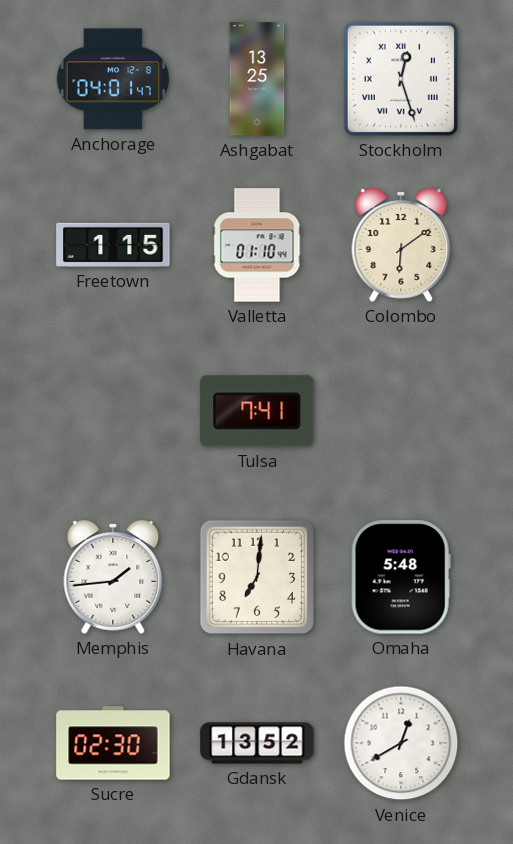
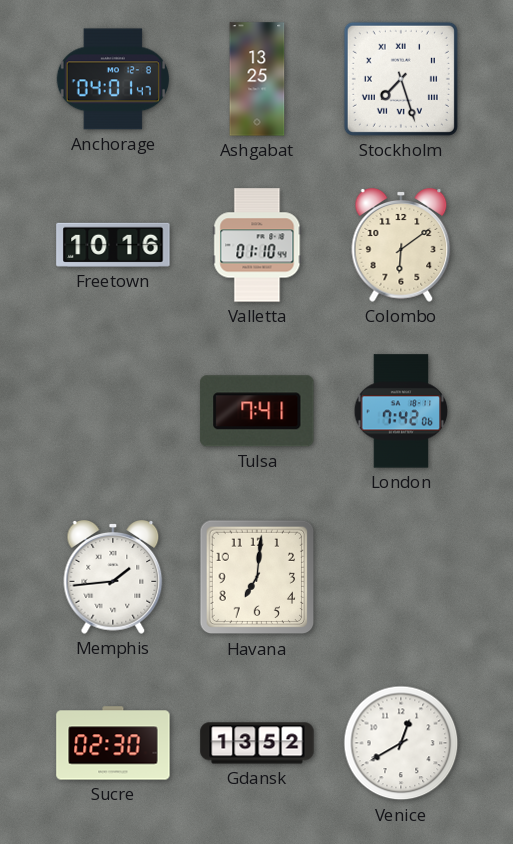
Stockholm: 12:27 -> 7:27 (401, 79)
Freetown: 1:15 -> 10:16 (113, 245)
London: none -> 7:42 (401, 411)
Omaha: 5:48 -> none (401, 577)
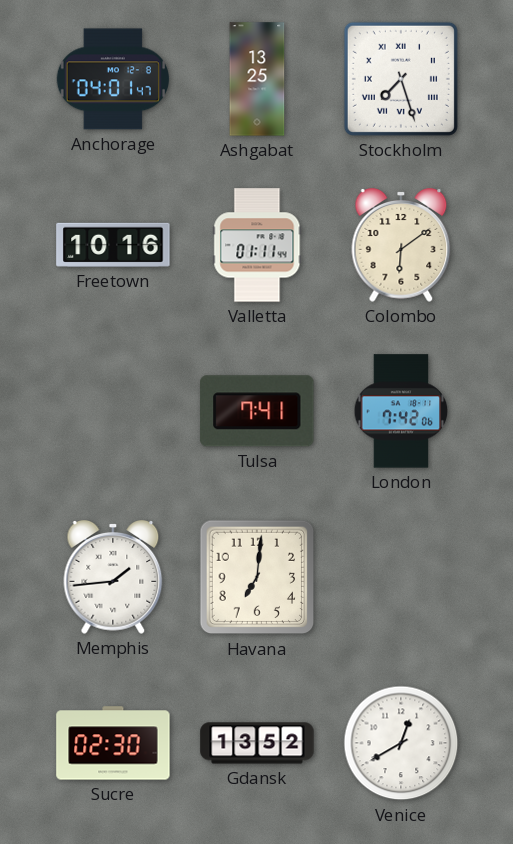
Valletta: 01:10 -> 01:11 (257, 245)
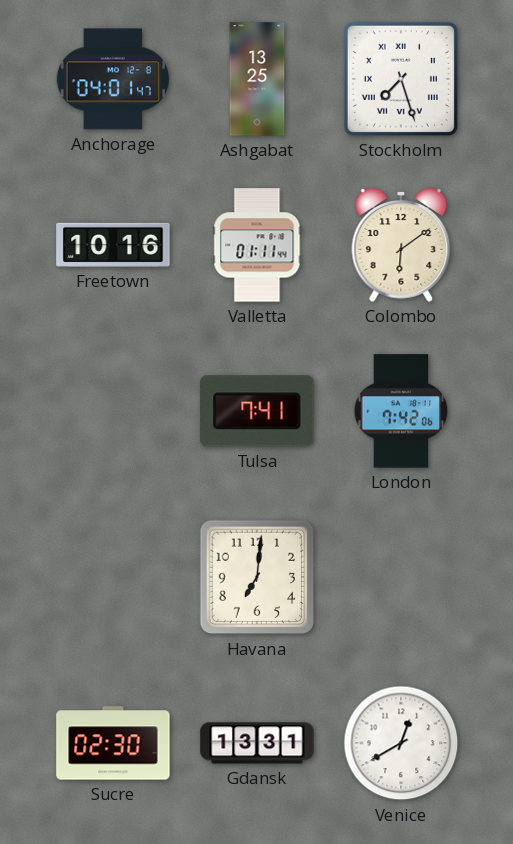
Memphis: 1:44 -> none (113, 578)
Gdansk: 13:52 -> 13:31 (257, 743)
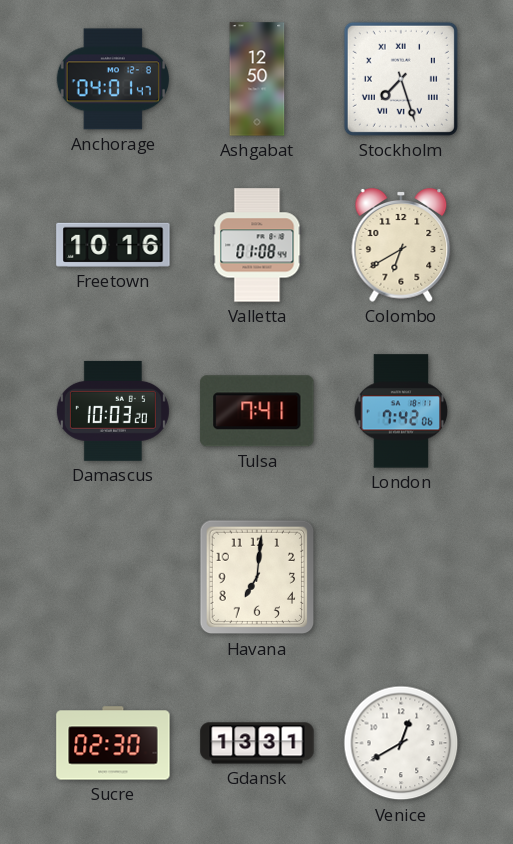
Ashgabat: 13:25 -> 12:50 (257, 79)
Valletta: 01:11 -> 01:08 (257, 245)
Colombo: 6:09 -> 6:40 (401, 246)
Damascus: none -> 10:03 (113, 411)
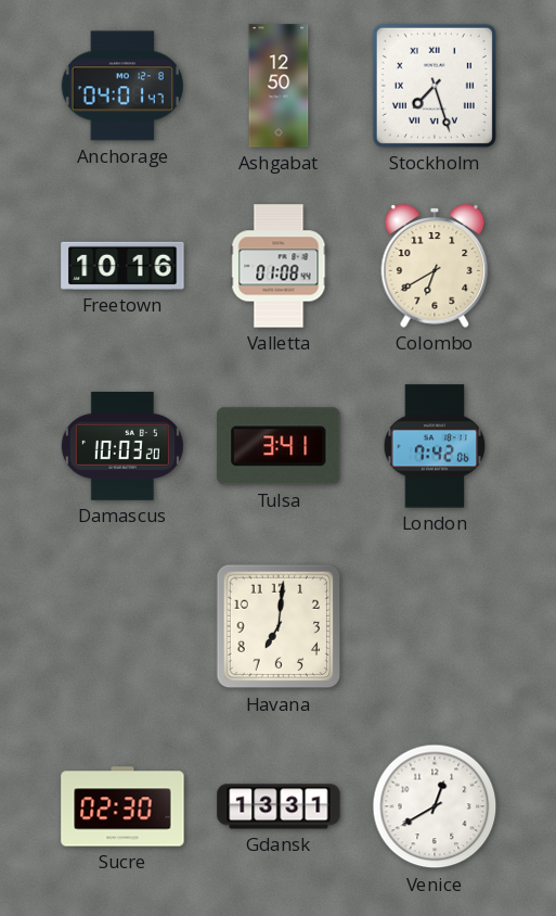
Tulsa: 7:41 -> 3:41 (279, 446)
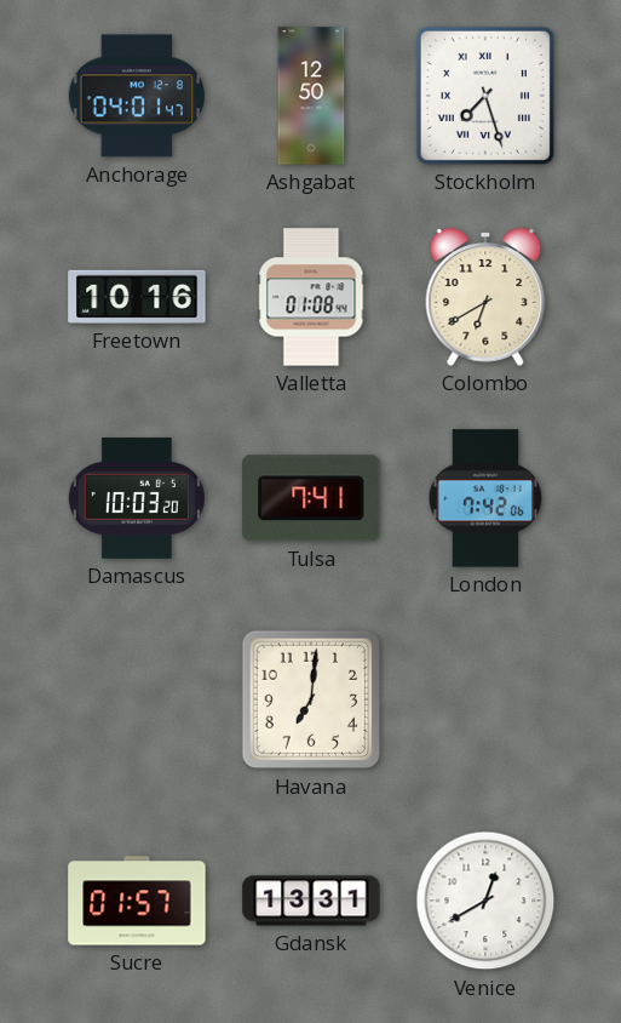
Tulsa: 3:41 -> 7:41 (311, 498)
Sucre: 02:30 -> 01:57 (137, 901)
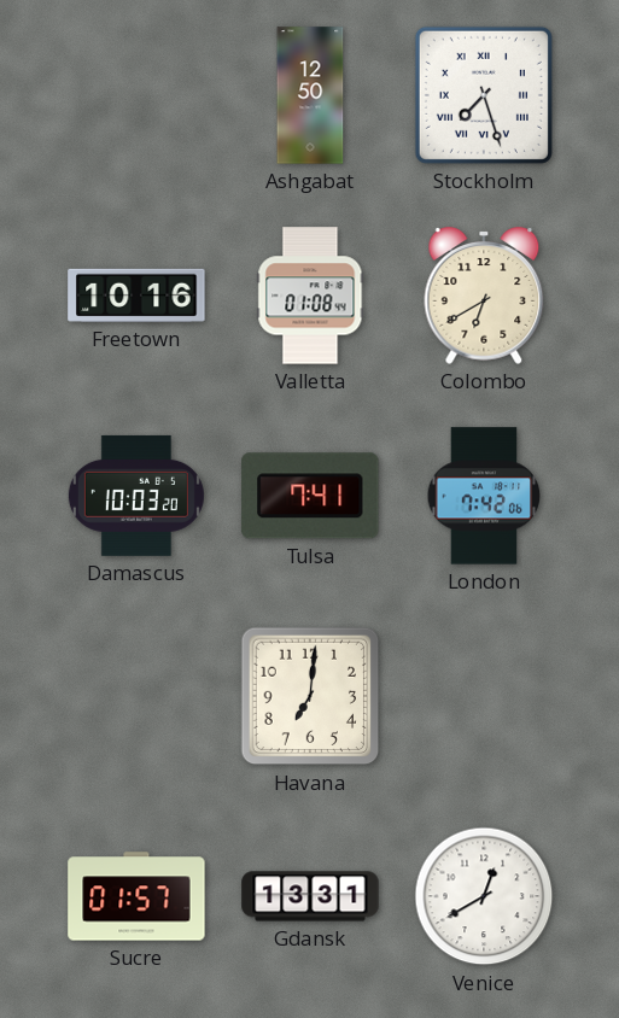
Anchorage: 04:01 -> none (136, 96)
